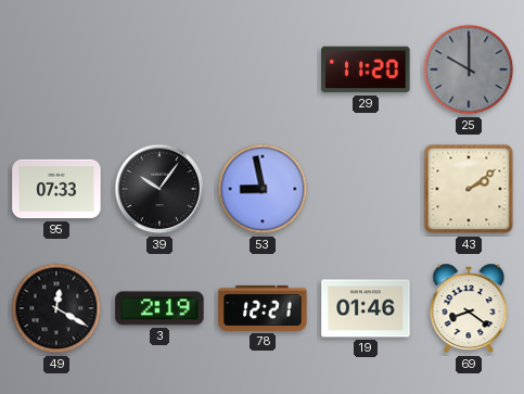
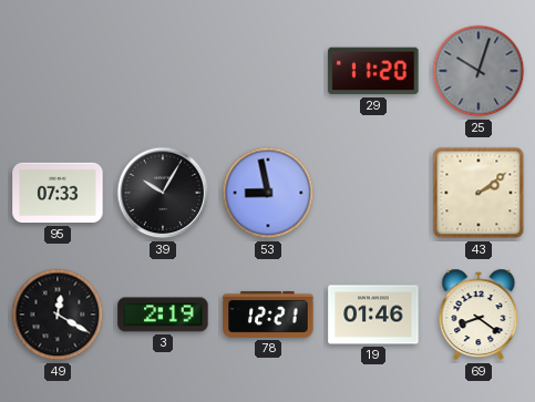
25: 10:00 -> 10:03 (479, 71)
39: 10:06 -> 10:05 (163, 193)
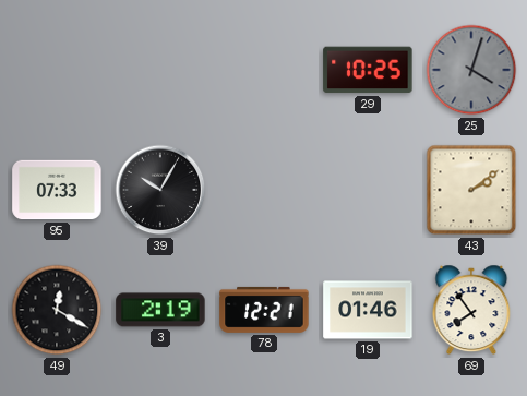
29: 11:20 -> 10:25 (368, 70)
25: 10:03 -> 4:03 (471, 70)
53: 8:58 -> none (268, 193)
69: 8:21 -> 7:54 (471, 310)
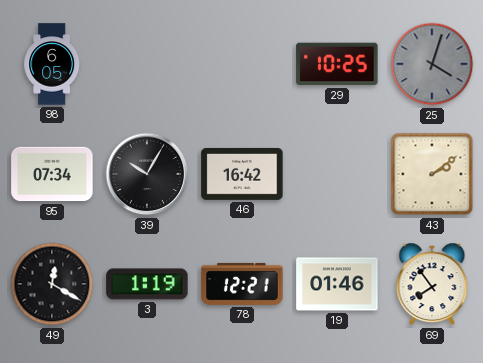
98: none -> 6:05 (52, 64)
95: 07:33 -> 07:34 (52, 174)
46: none -> 16:42 (242, 174)
3: 2:19 -> 1:19 (147, 284)
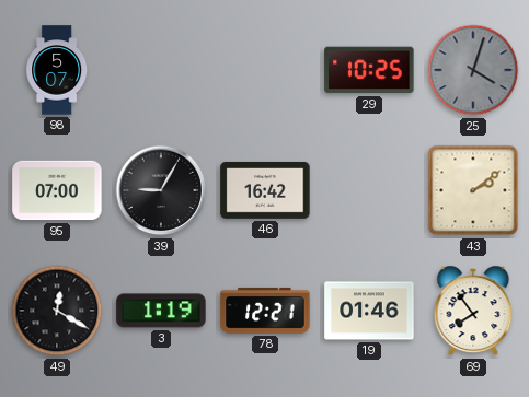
98: 6:05 -> 5:07 (57, 70)
95: 07:34 -> 07:00 (57, 190)
39: 10:05 -> 9:05 (161, 190)
